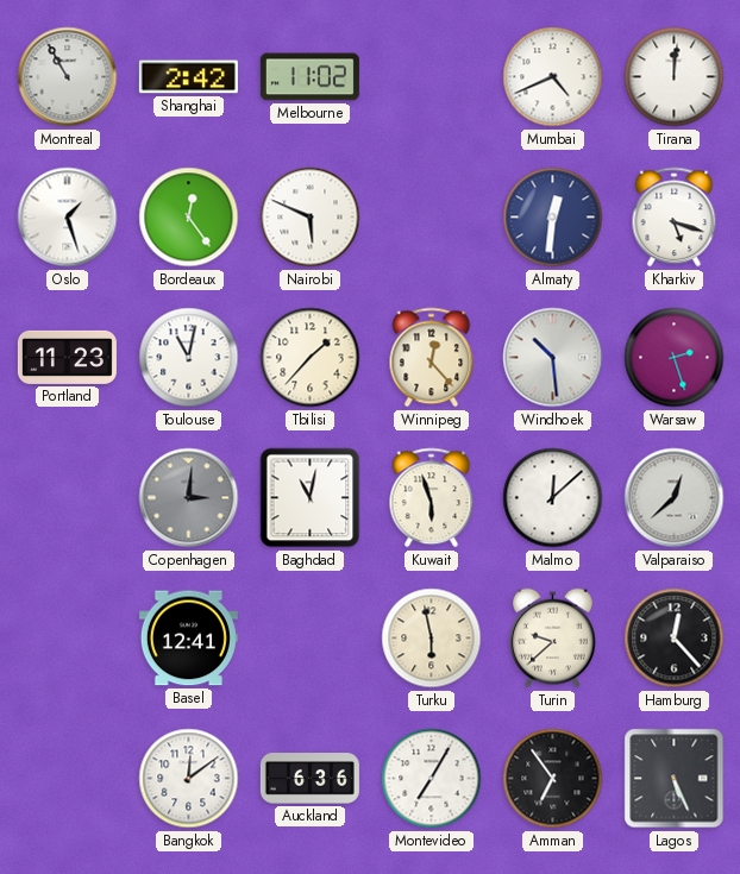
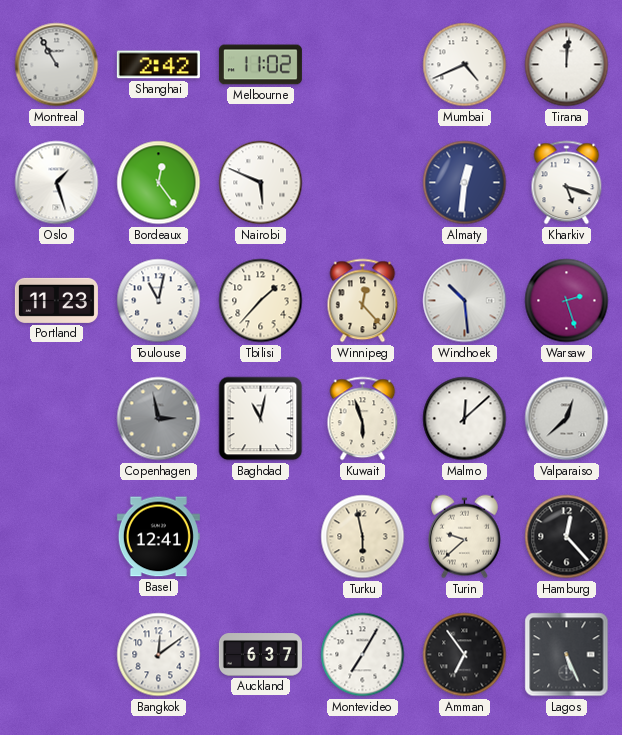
Copenhagen: 3:01 -> 2:58 (159, 419)
Auckland: 6:36 -> 6:37 (260, 655)
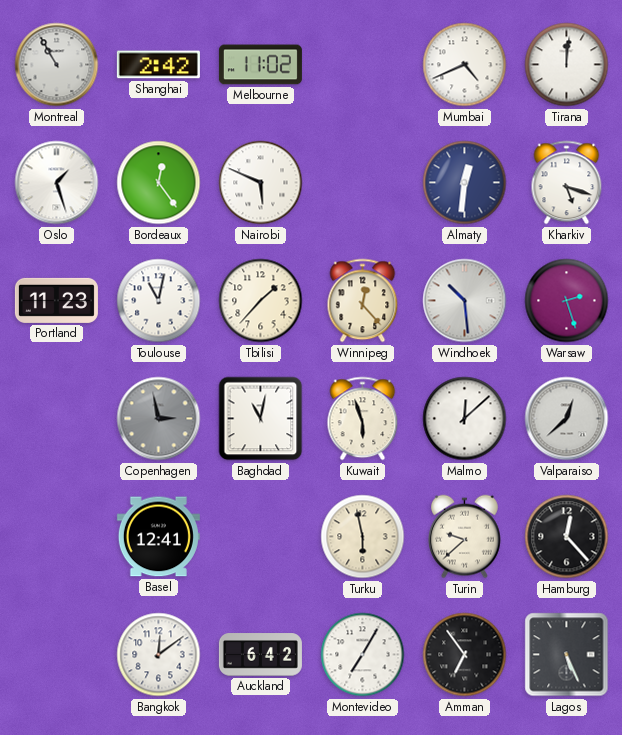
Auckland: 6:37 -> 6:42 (260, 655)
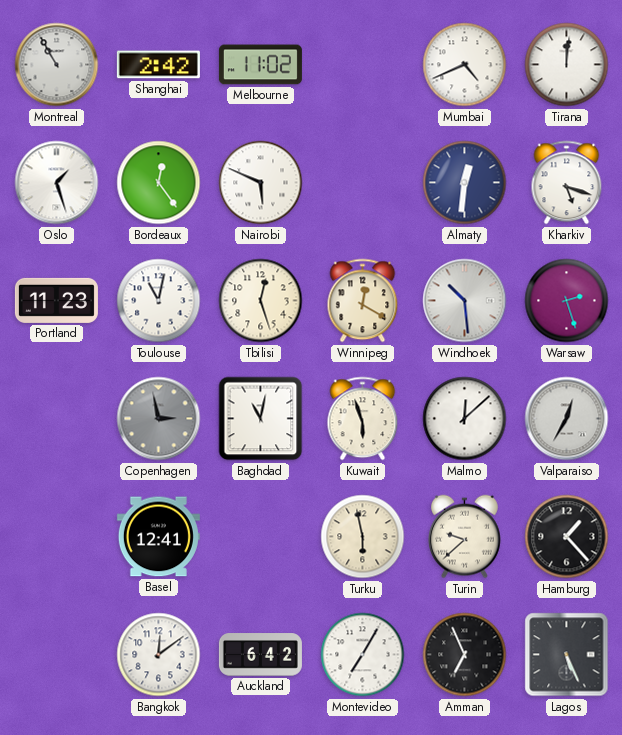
Tbilisi: 1:37 -> 12:27 (261, 301)
Winnipeg: 12:23 -> 12:20 (363, 301)
Valparaiso: 12:38 -> 12:35 (567, 419)
Hamburg: 12:23 -> 1:23 (567, 537)
Amman: 6:54 -> 6:56 (465, 655)
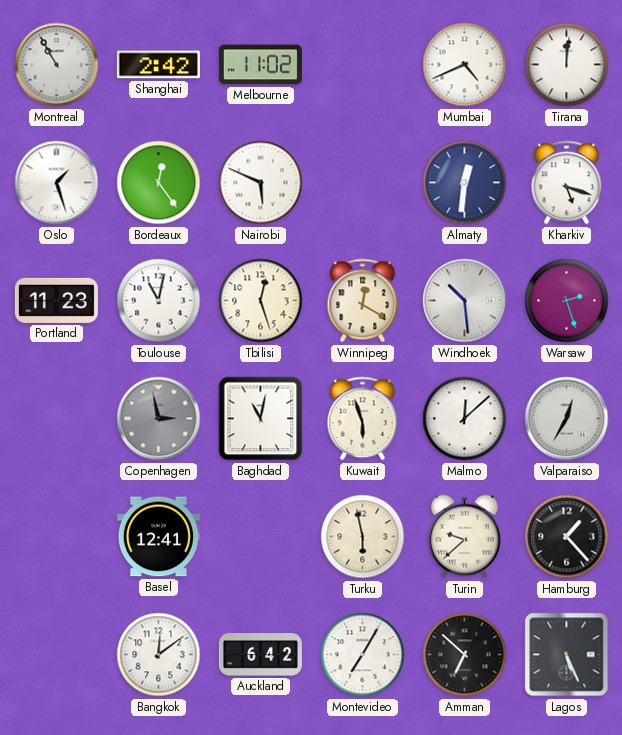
Amman: 6:56 -> 6:52 (465, 655)
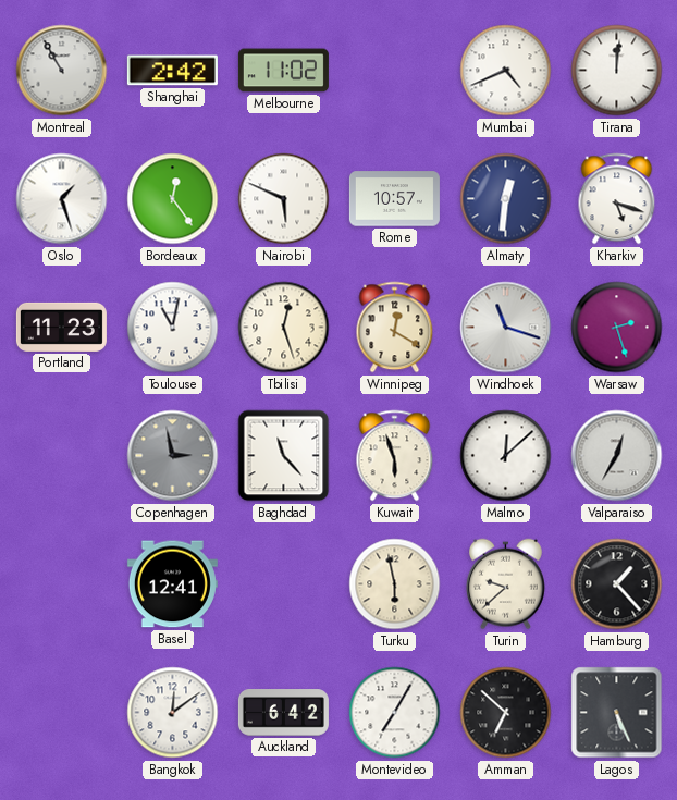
Rome: none -> 10:57 (394, 199)
Windhoek: 10:29 -> 11:18 (506, 328)
Baghdad: 11:02 -> 11:23 (284, 456)
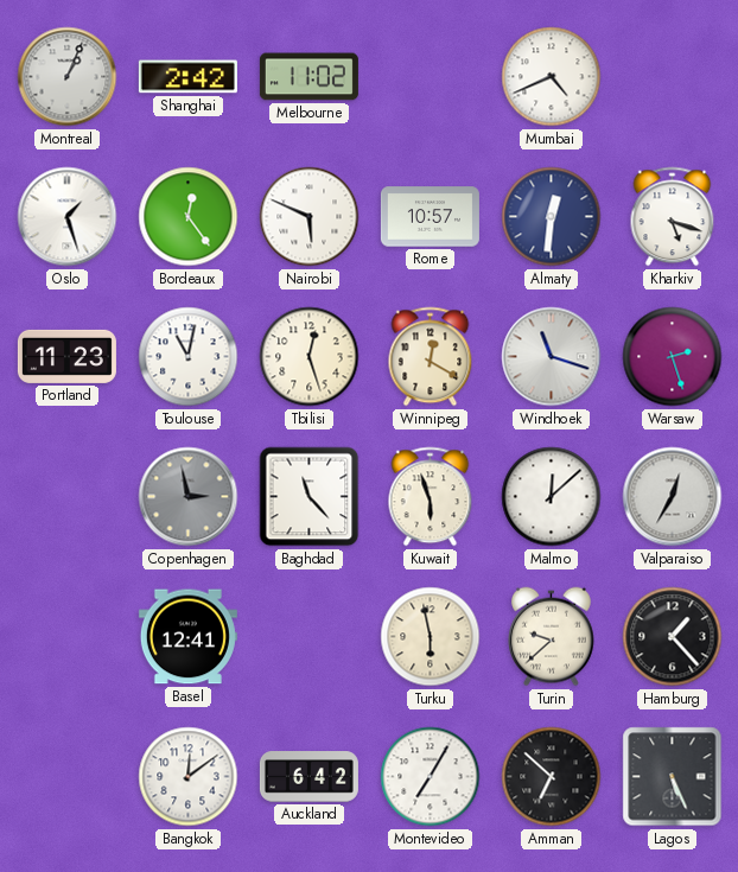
Montreal: 10:55 -> 1:04 (68, 77)
Tirana: 12:01 -> none (617, 71)
